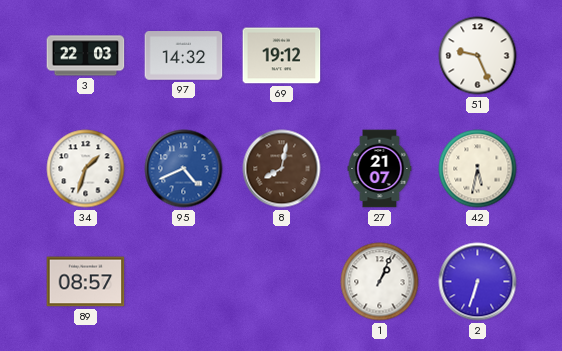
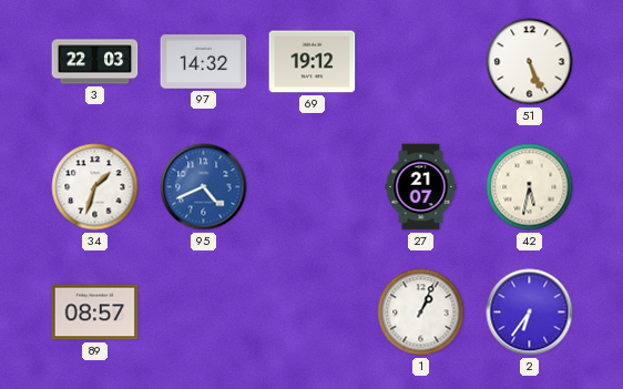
51: 9:26 -> 5:26 (530, 62)
8: 8:02 -> none (282, 169)
2: 6:33 -> 6:36 (530, 313)
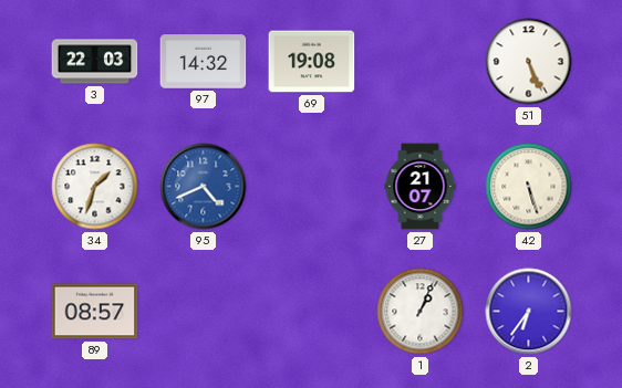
69: 19:12 -> 19:08 (312, 62)
42: 5:32 -> 5:27 (529, 187)
